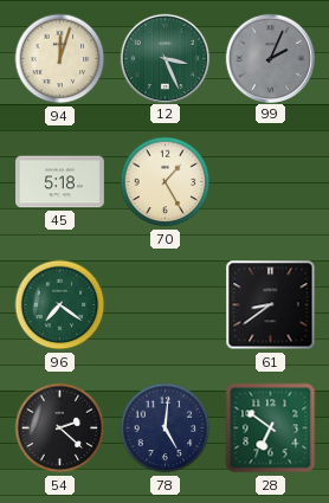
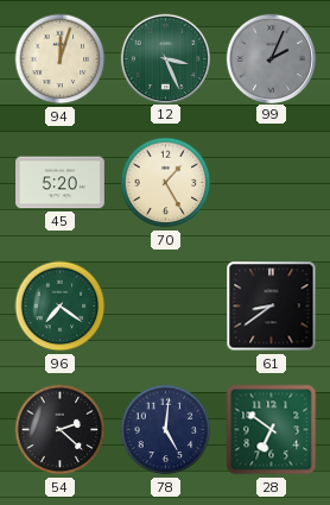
45: 5:18 -> 5:20 (61, 183)
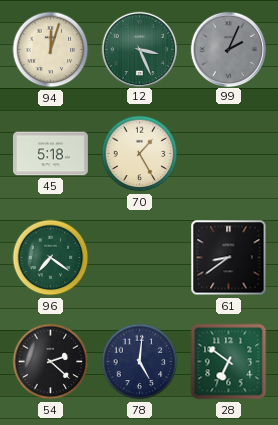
45: 5:20 -> 5:18 (51, 154)
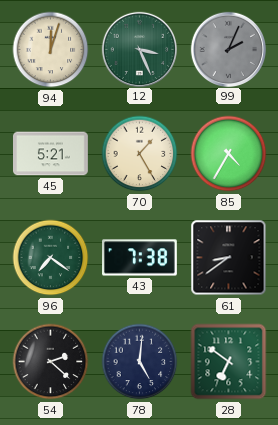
45: 5:18 -> 5:21 (51, 154)
85: none -> 4:35 (229, 154)
43: none -> 7:38 (140, 258)
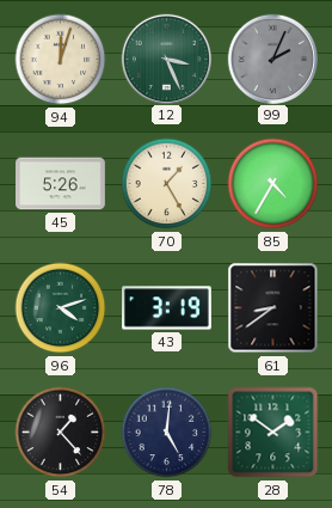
45: 5:21 -> 5:26 (61, 184)
96: 7:21 -> 4:12 (61, 308)
43: 7:38 -> 3:19 (167, 308)
54: 2:22 -> 1:23 (61, 433)
28: 6:51 -> 1:51 (273, 433)
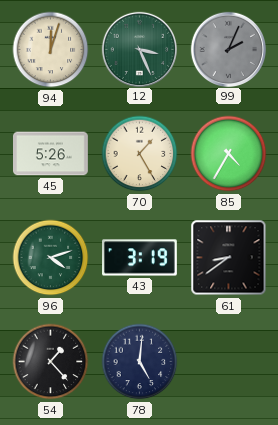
28: 1:51 -> none (273, 433)
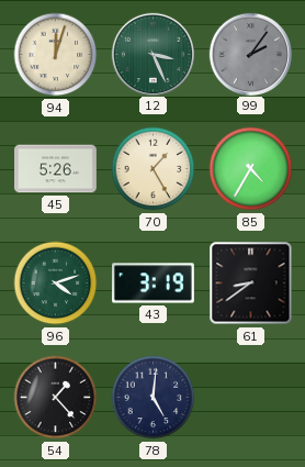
99: 2:04 -> 2:06 (250, 54)
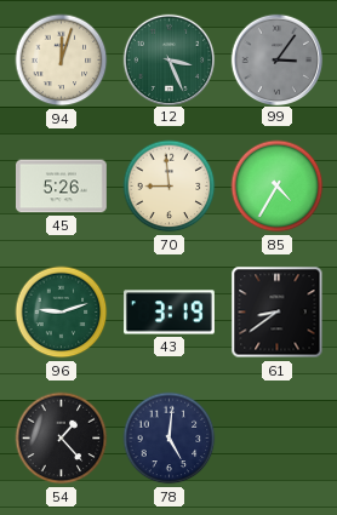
99: 2:06 -> 3:06 (276, 59)
70: 1:25 -> 8:59 (170, 187)
96: 4:12 -> 9:12 (62, 313)
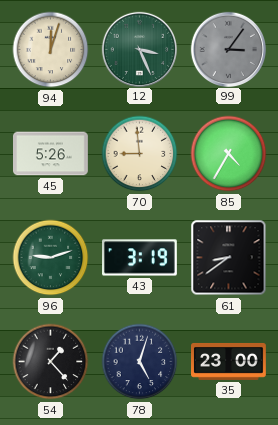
78: 5:01 -> 5:03 (140, 362)
35: none -> 23:00 (229, 361)
